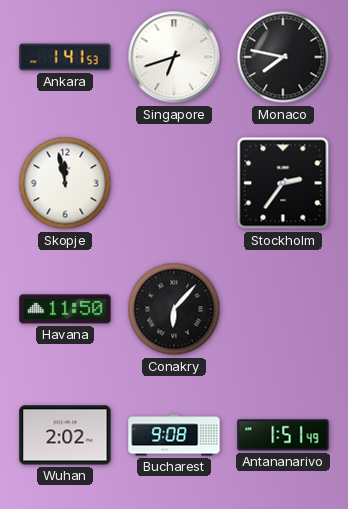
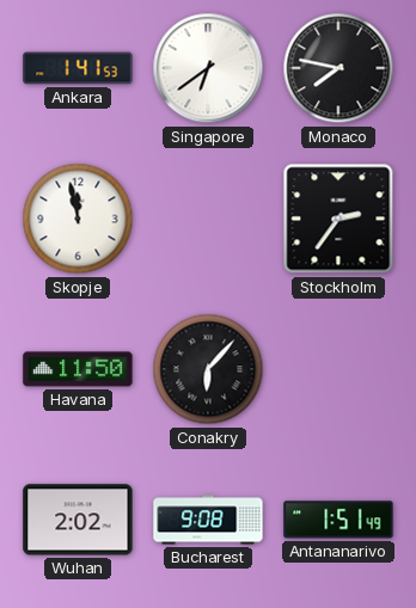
Singapore: 6:42 -> 6:39 (208, 68)
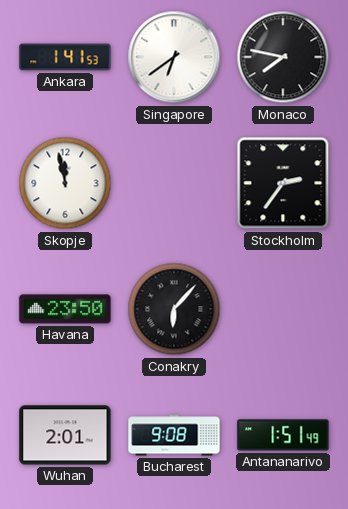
Havana: 11:50 -> 23:50 (65, 309)
Wuhan: 2:02 -> 2:01 (65, 435)
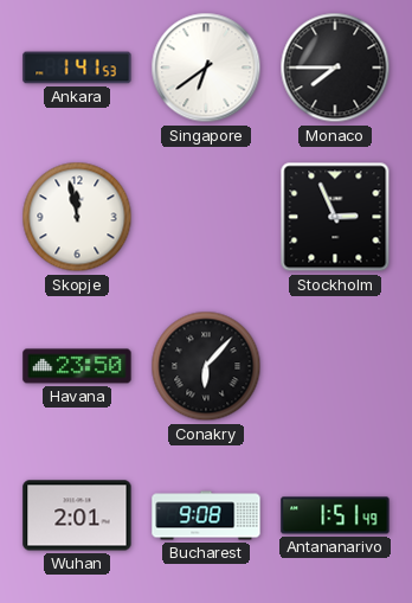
Monaco: 7:47 -> 7:45 (335, 68)
Stockholm: 2:36 -> 2:56 (335, 217)
